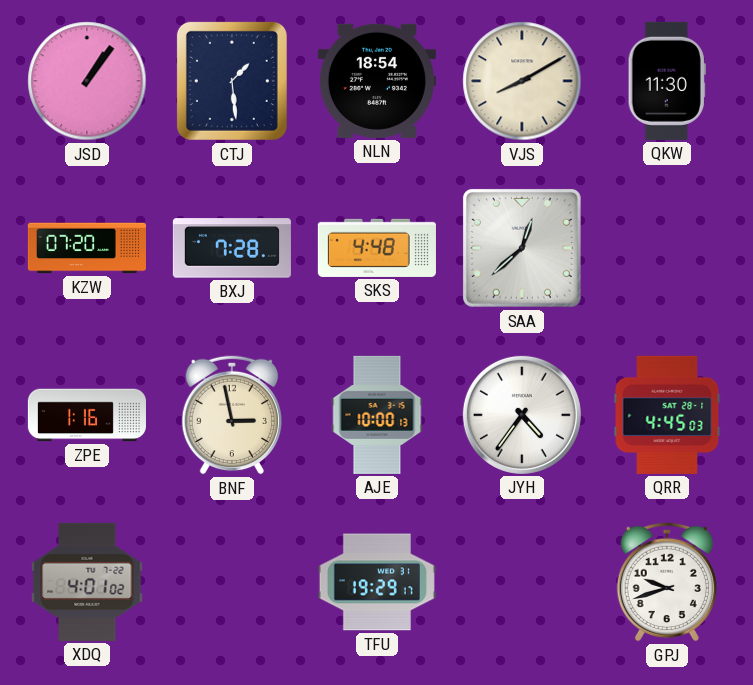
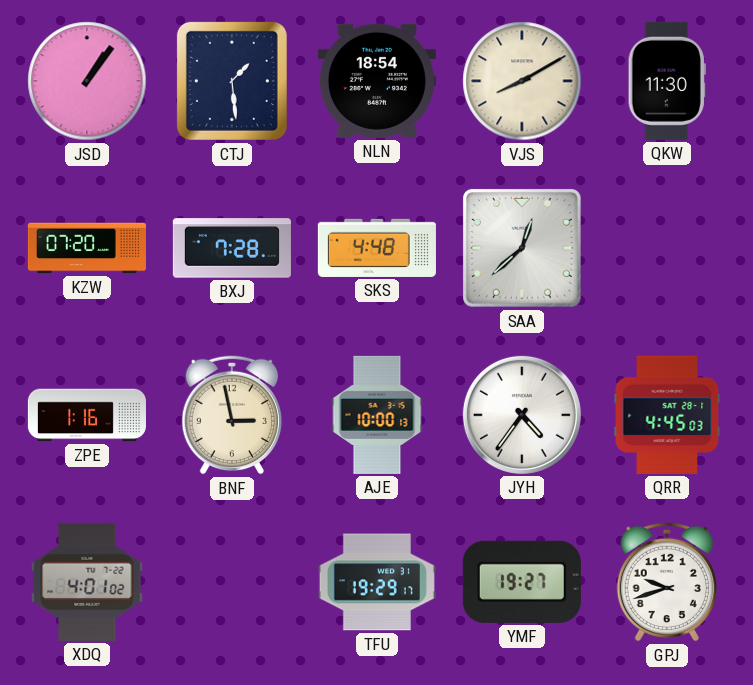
YMF: none -> 19:27 (522, 582)
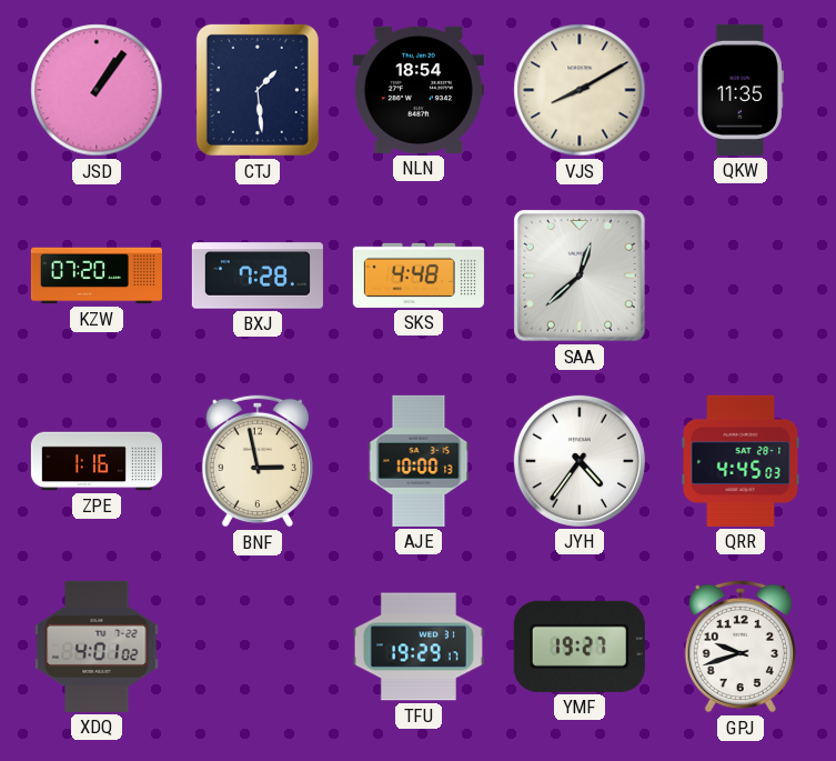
QKW: 11:30 -> 11:35 (741, 90)
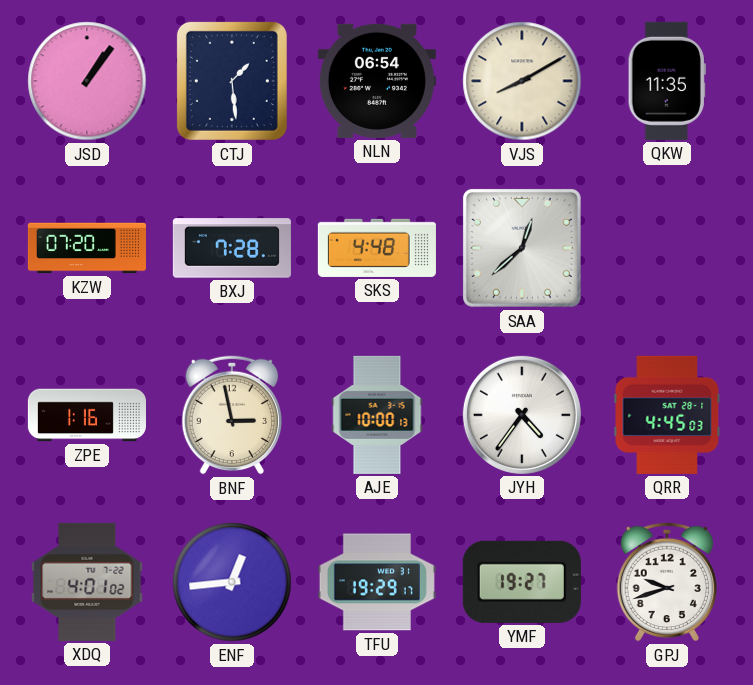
NLN: 18:54 -> 06:54 (377, 81)
ENF: none -> 12:44 (232, 582)
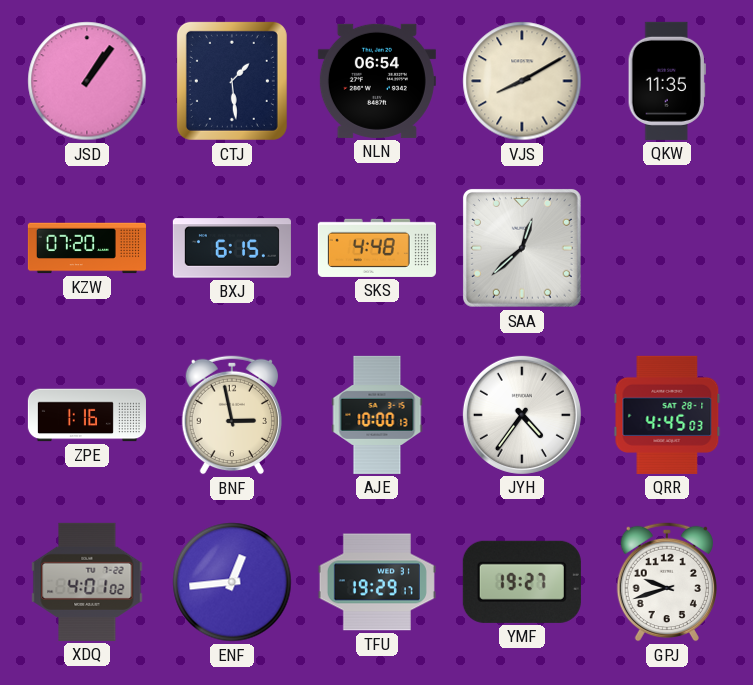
BXJ: 7:28 -> 6:15 (232, 248)
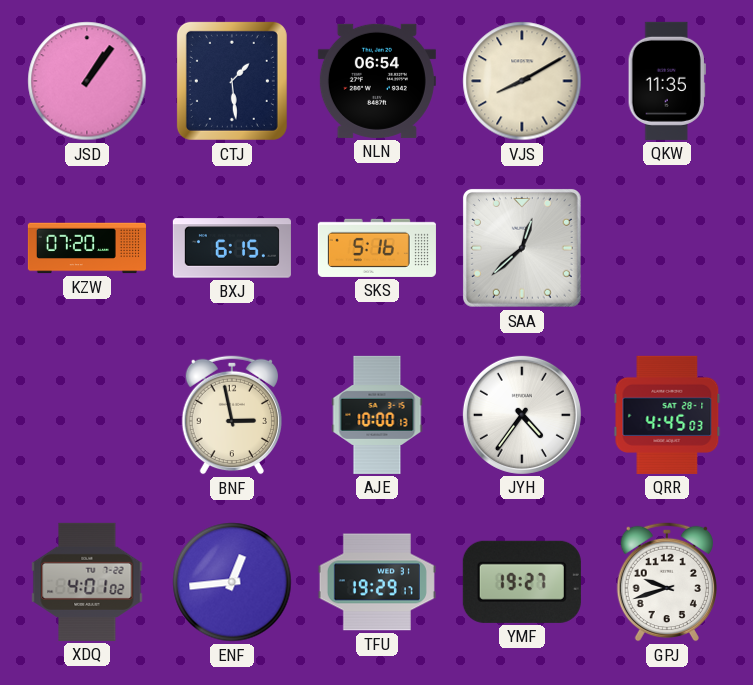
SKS: 4:48 -> 5:16 (377, 248)
ZPE: 1:16 -> none (87, 415)
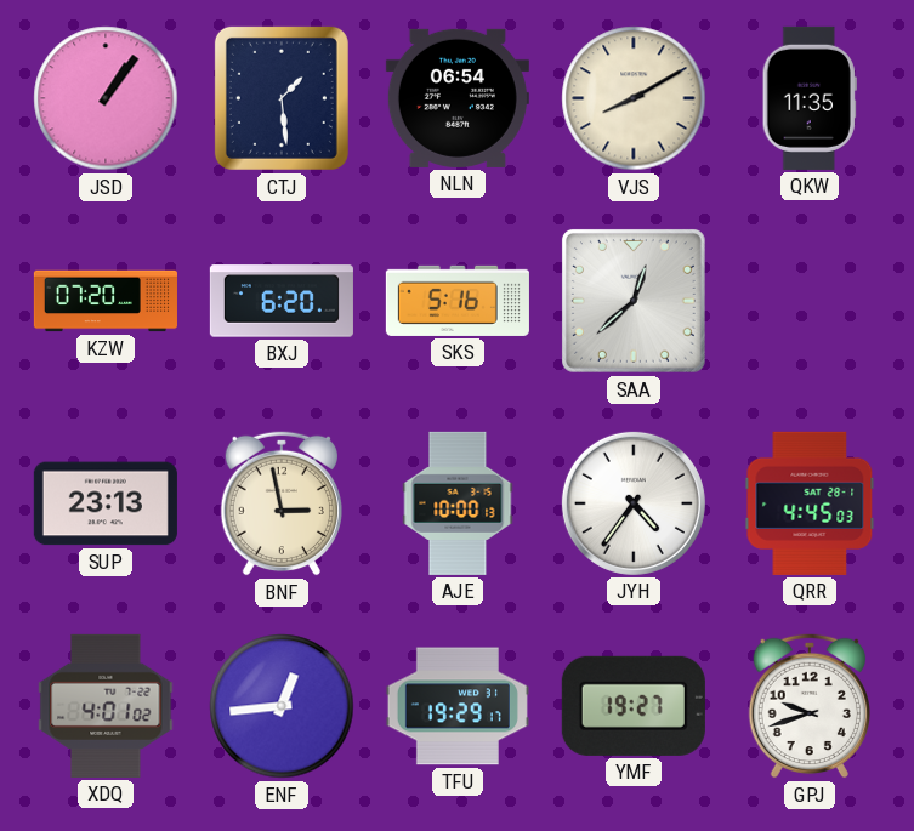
BXJ: 6:15 -> 6:20 (282, 301)
SUP: none -> 23:13 (106, 503)
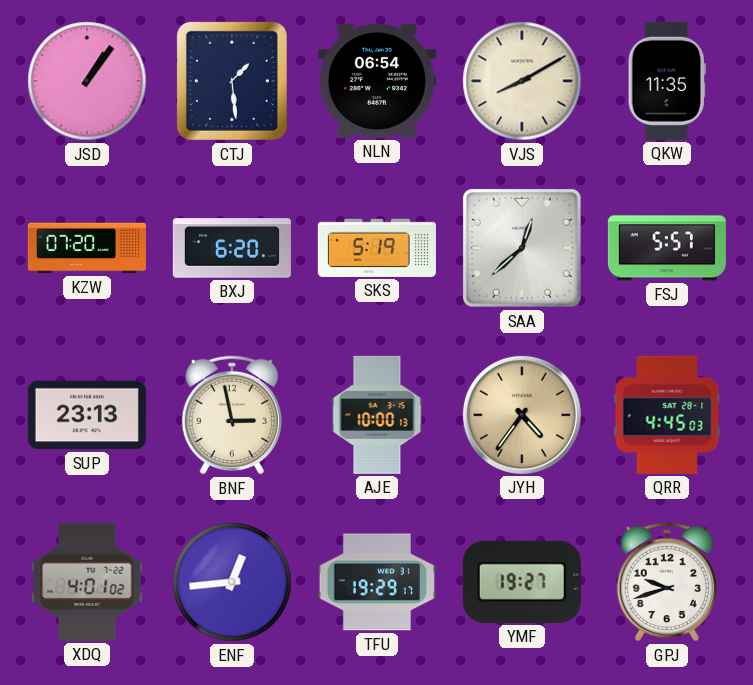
SKS: 5:16 -> 5:19 (377, 248)
FSJ: none -> 5:57 (667, 248)
JYH dial: white -> champagne (522, 415)
